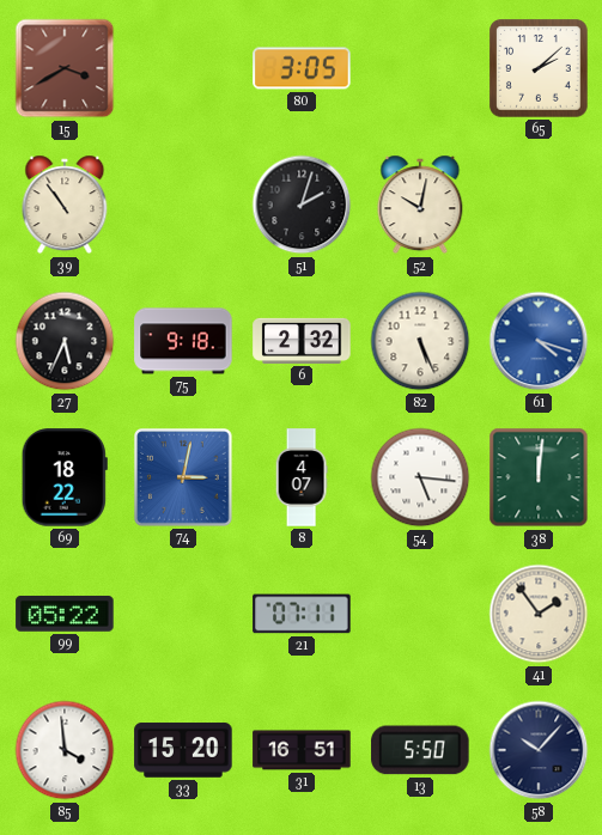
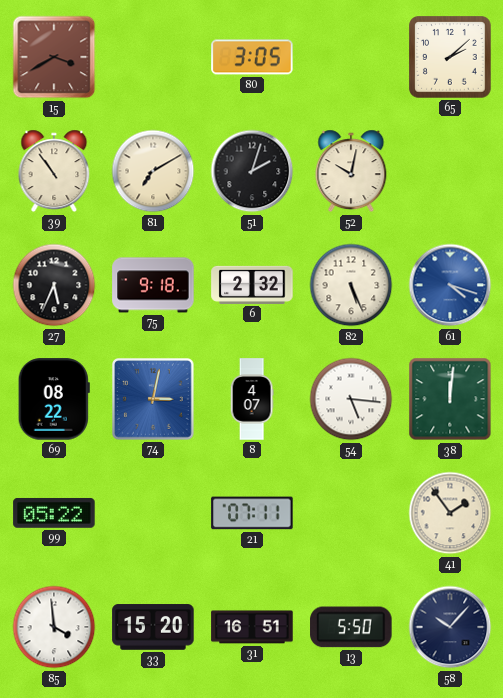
81: none -> 7:10 (153, 171)
69: 18:22 -> 08:22 (54, 399)
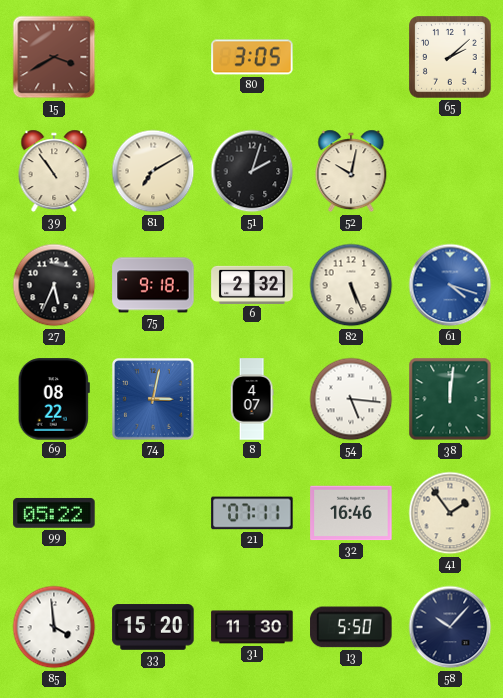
32: none -> 16:46 (351, 513)
31: 16:51 -> 11:30 (252, 627)
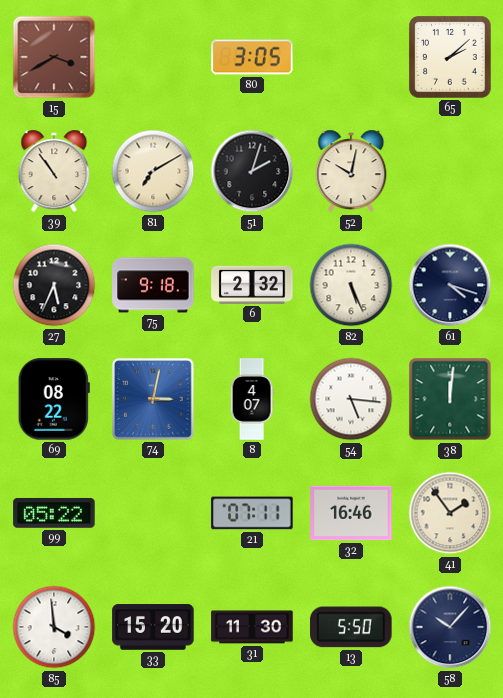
61 dial: blue -> navy (450, 285)
